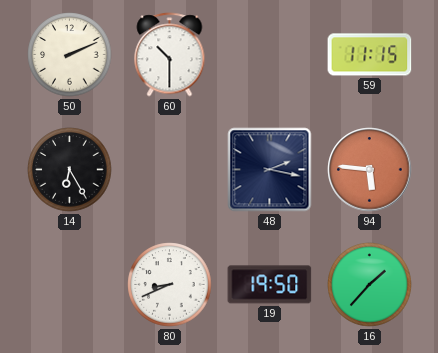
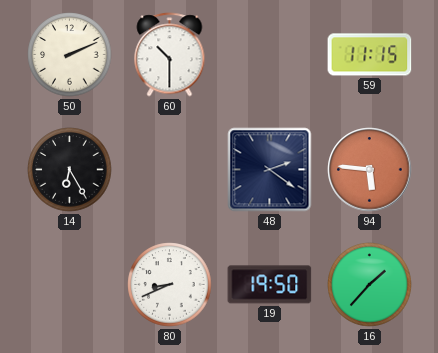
48: 2:17 -> 2:21 (270, 170)
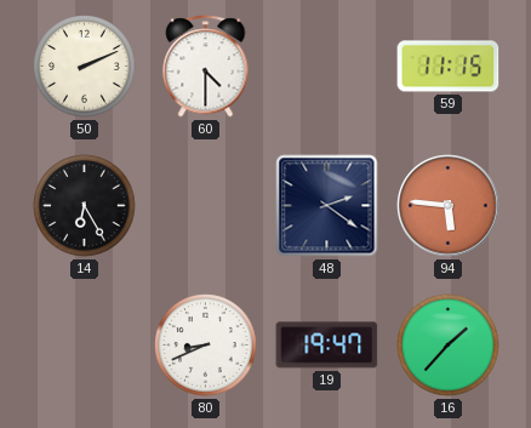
60: 10:30 -> 4:30 (206, 67)
19: 19:50 -> 19:47 (327, 346)
